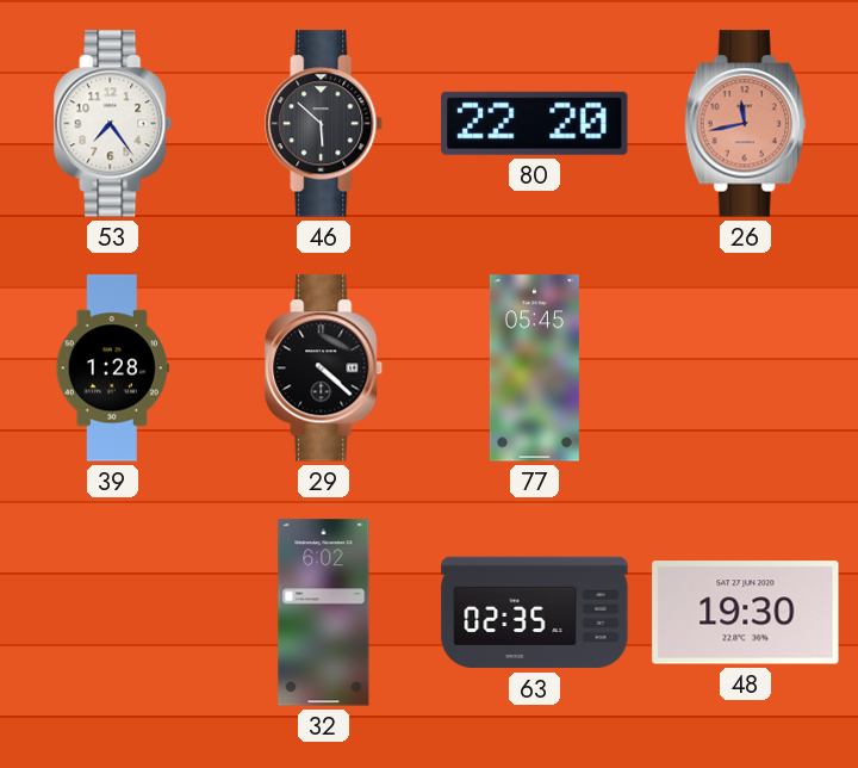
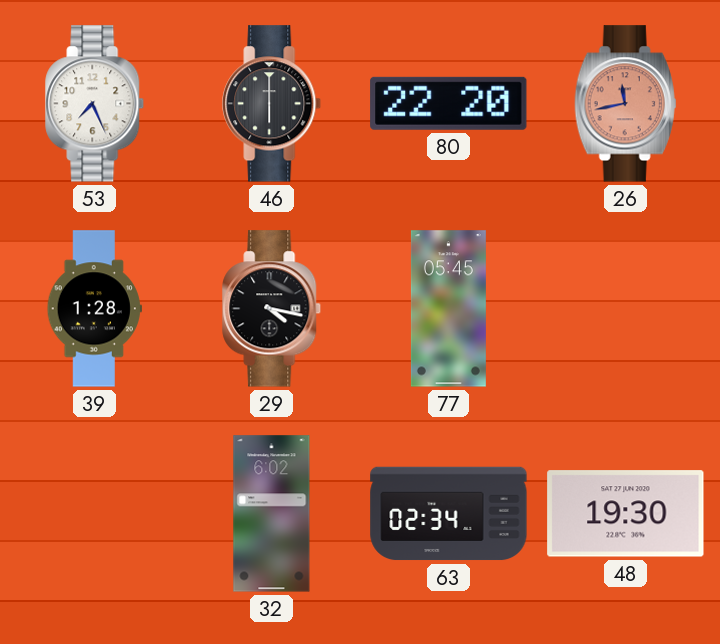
53: 7:24 -> 7:26 (95, 104)
46: 5:52 -> 6:00 (272, 104)
29: 4:22 -> 4:17 (272, 309)
63: 02:35 -> 02:34 (449, 514)
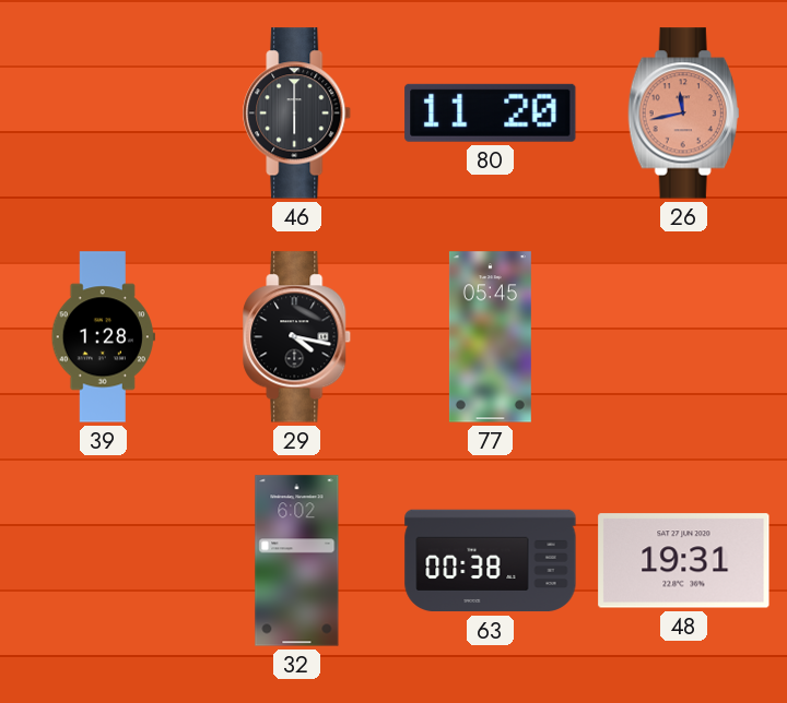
53: 7:26 -> none (95, 104)
80: 22:20 -> 11:20 (491, 112)
63: 02:34 -> 00:38 (491, 561)
48: 19:30 -> 19:31 (684, 561)
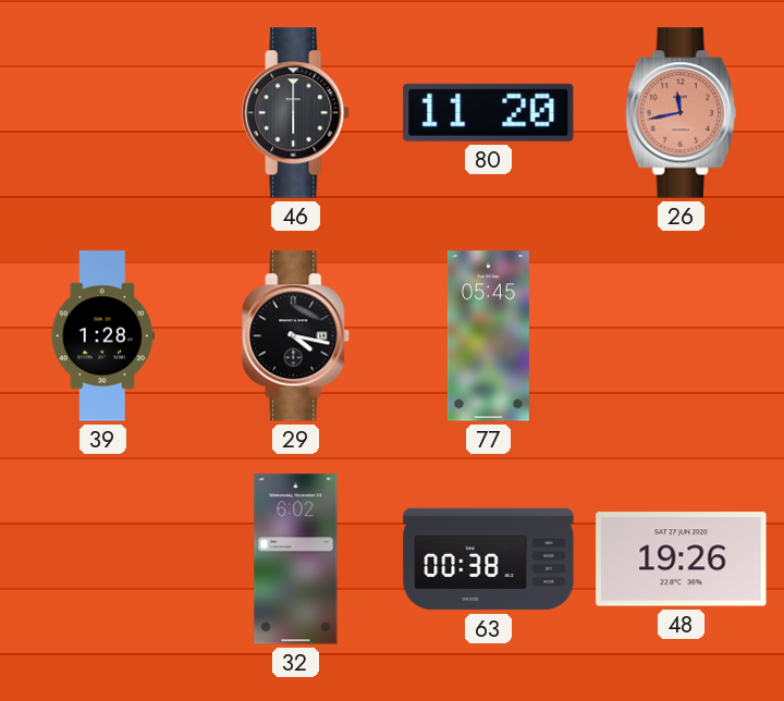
48: 19:31 -> 19:26 (682, 559)
